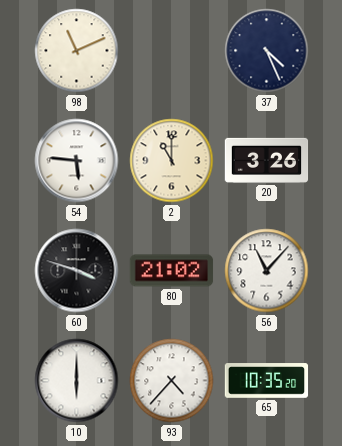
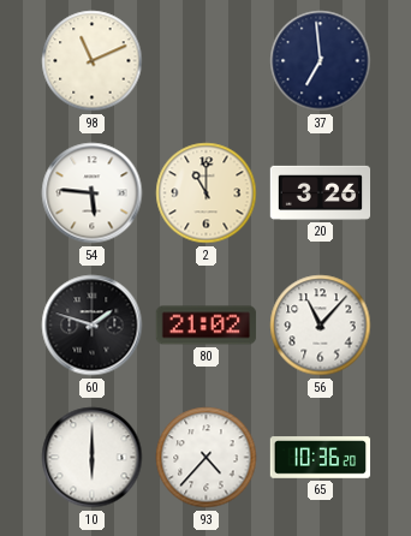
37: 4:26 -> 6:59 (321, 61)
60: 3:48 -> 1:48 (93, 326)
65: 10:35 -> 10:36 (321, 458)
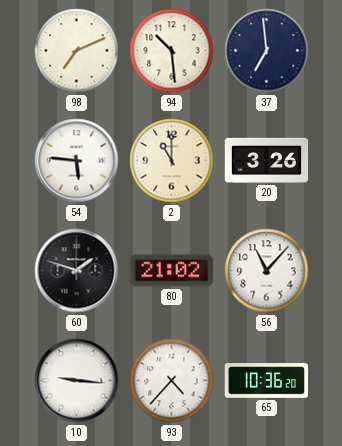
98: 11:11 -> 7:11 (77, 51)
94: none -> 10:29 (172, 51)
10: 6:00 -> 9:16 (77, 381)
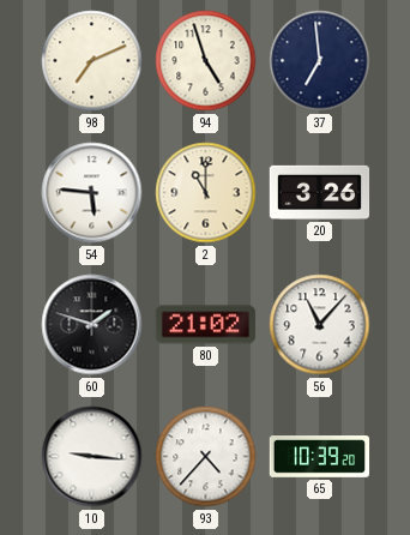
94: 10:29 -> 4:57 (206, 61)
65: 10:36 -> 10:39 (320, 457)
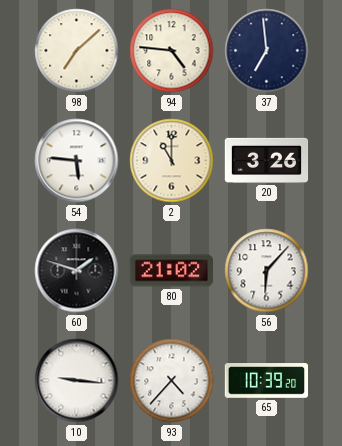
98: 7:11 -> 7:08 (77, 51)
94: 4:57 -> 4:46 (172, 51)
56: 11:07 -> 6:07 (267, 271)
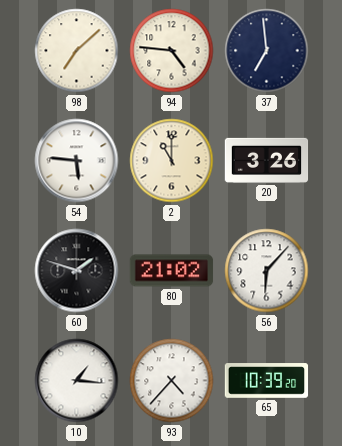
10: 9:16 -> 1:16 (77, 381)
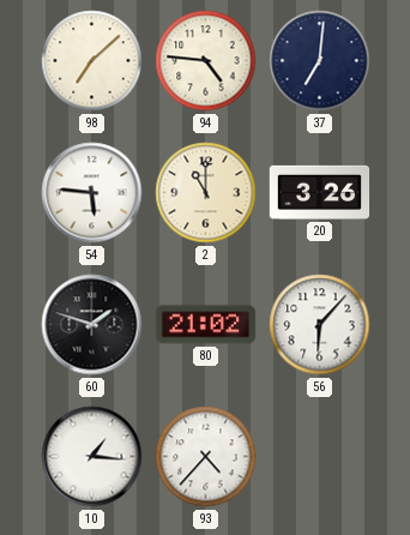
37: 6:59 -> 7:01 (320, 61)
65: 10:39 -> none (267, 381)
